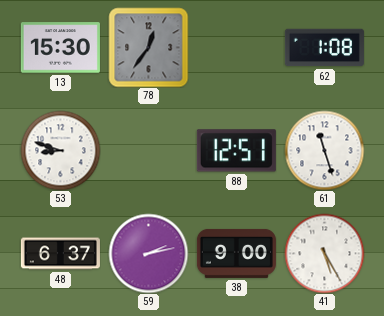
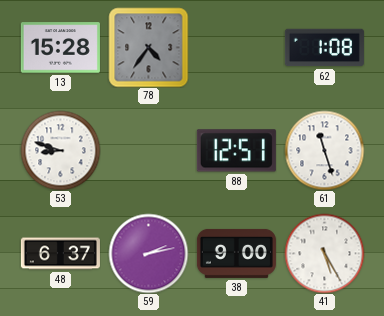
13: 15:30 -> 15:28 (60, 48)
78: 12:36 -> 4:36 (148, 47)
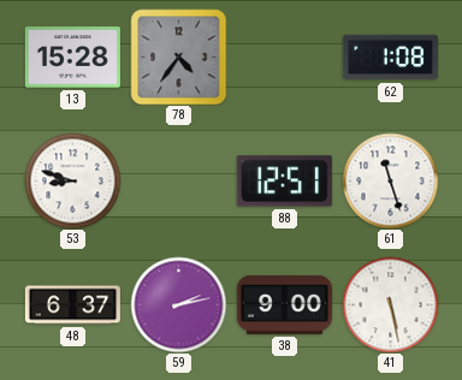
41: 5:25 -> 5:28 (390, 304)
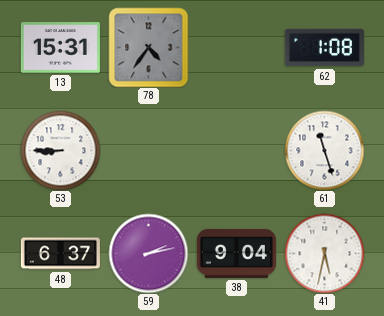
13: 15:28 -> 15:31 (60, 48)
53: 8:48 -> 8:45 (60, 150)
88: 12:51 -> none (284, 182)
38: 9:00 -> 9:04 (236, 253)
41: 5:28 -> 5:32 (324, 253)
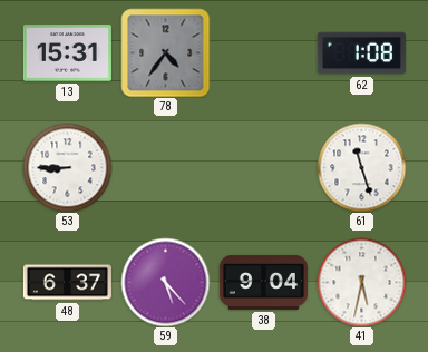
59: 2:13 -> 5:23 (165, 282)
